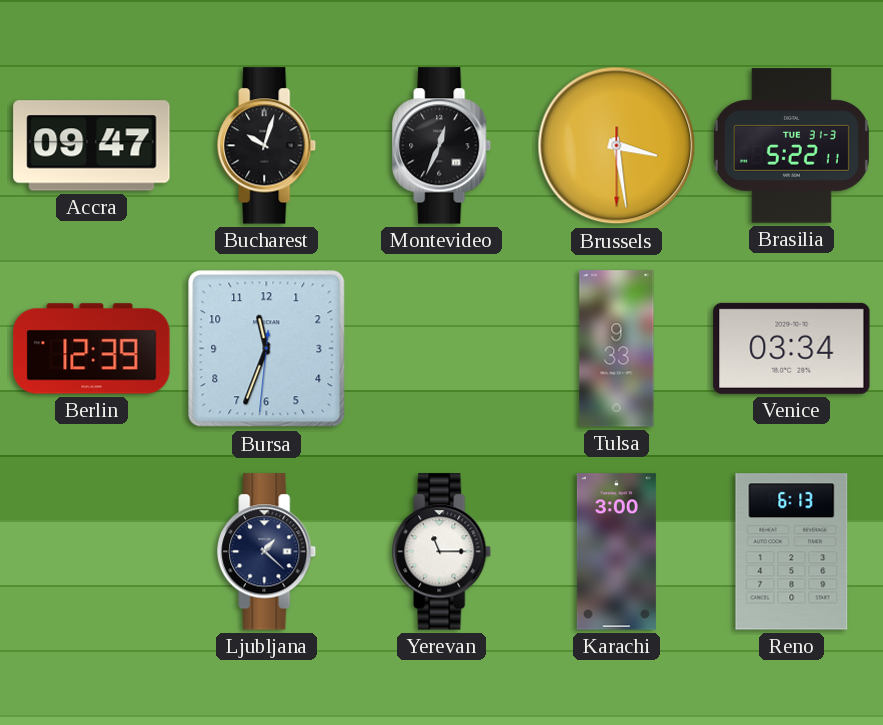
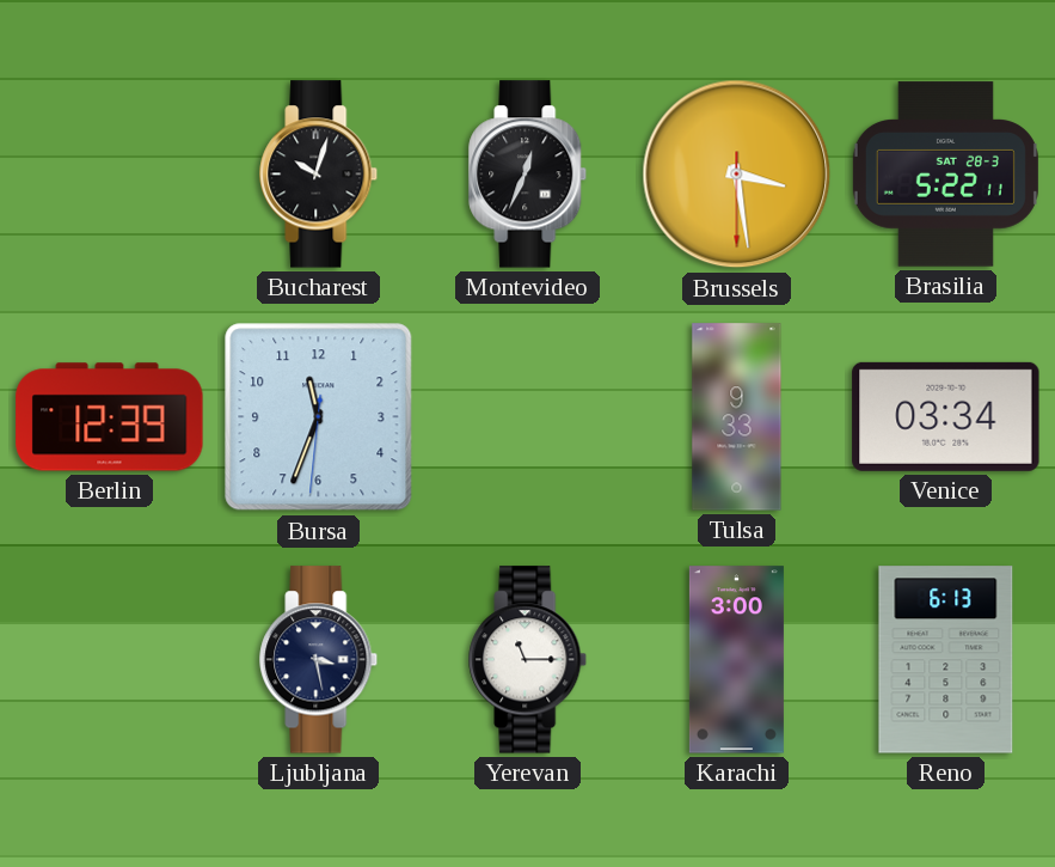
Accra: 09:47 -> none (92, 146)
Brasilia date: TUE 31-3 -> SAT 28-3 (945, 175)
Ljubljana: 1:22 -> 3:28 (319, 660)
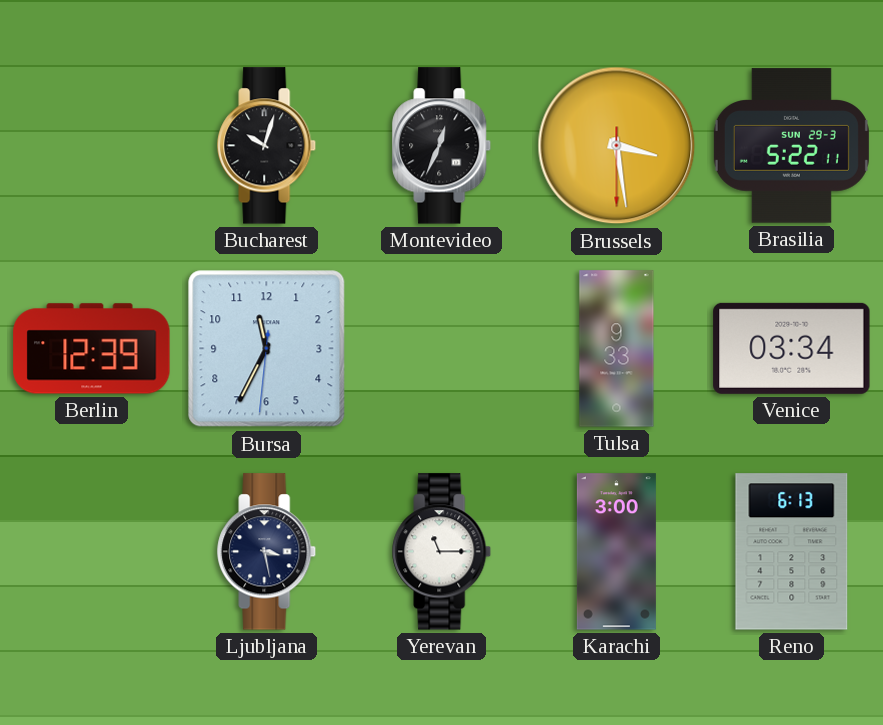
Brasilia date: SAT 28-3 -> SUN 29-3 (791, 146)
Bursa: 11:33 -> 11:34 (267, 349)
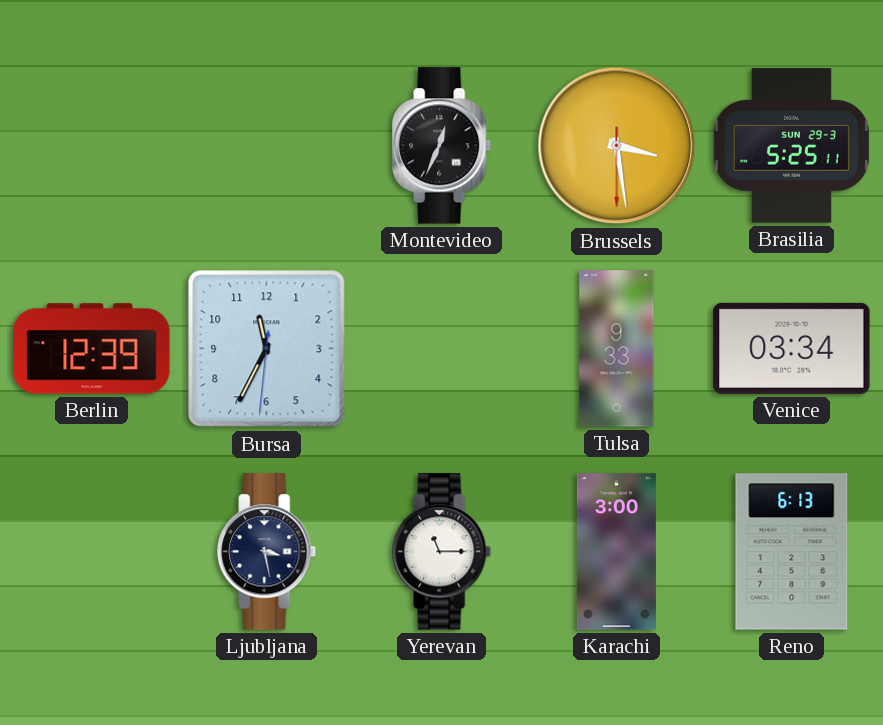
Bucharest: 10:03 -> none (267, 146)
Brasilia: 5:22 -> 5:25 (791, 146)
